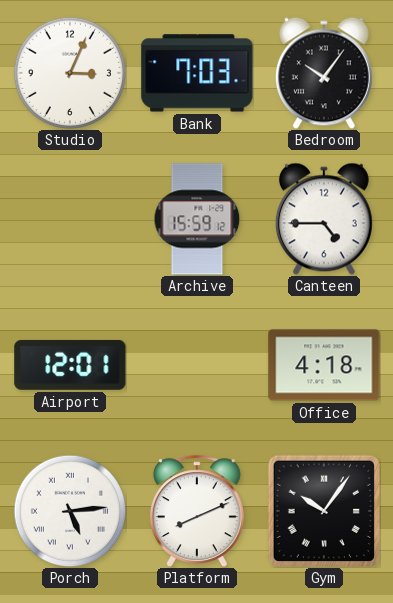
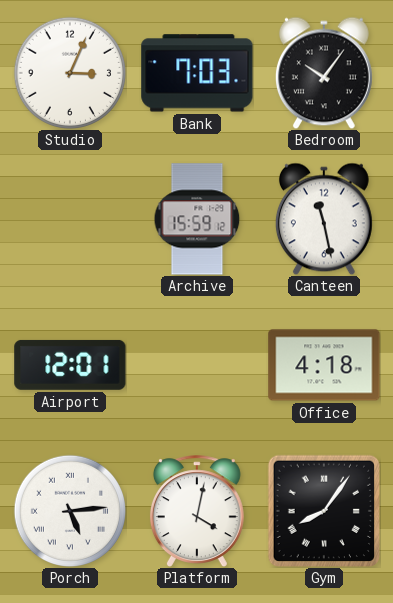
Canteen: 4:45 -> 11:28 (324, 219)
Platform: 8:11 -> 4:02 (197, 511)
Gym: 10:06 -> 8:06 (323, 510)
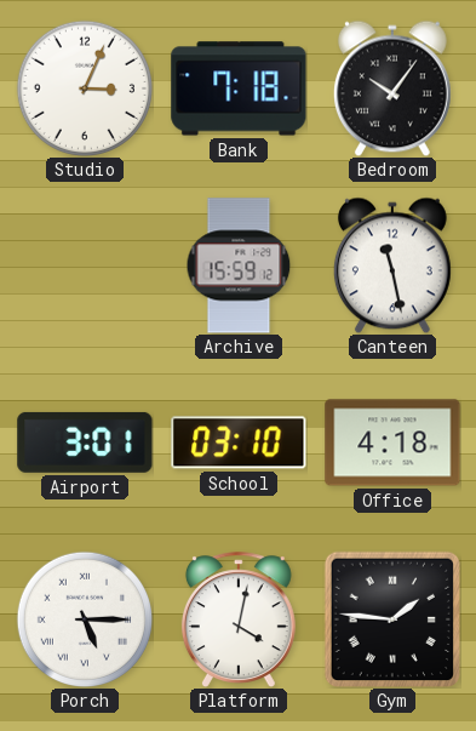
Bank: 7:03 -> 7:18 (239, 88)
Airport: 12:01 -> 3:01 (85, 442)
School: none -> 03:10 (239, 442)
Porch: 5:14 -> 5:15 (84, 618)
Gym: 8:06 -> 1:46 (391, 618)
